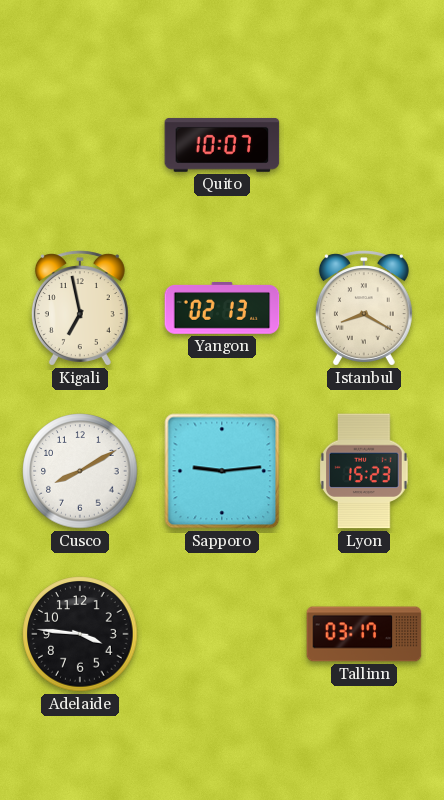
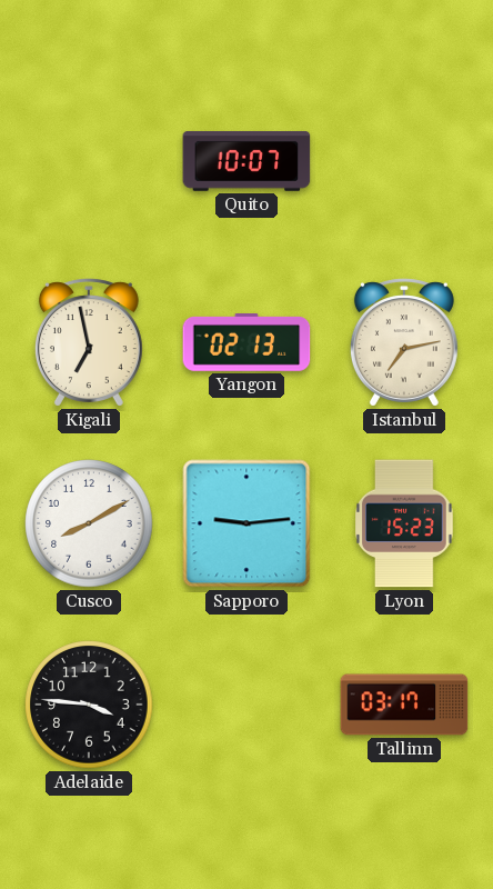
Istanbul: 8:20 -> 7:13 (404, 342)
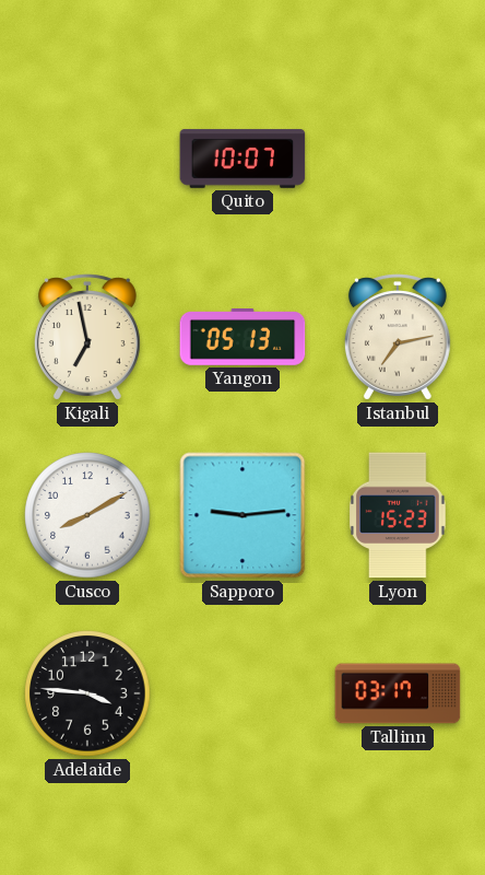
Yangon: 02:13 -> 05:13 (242, 338)
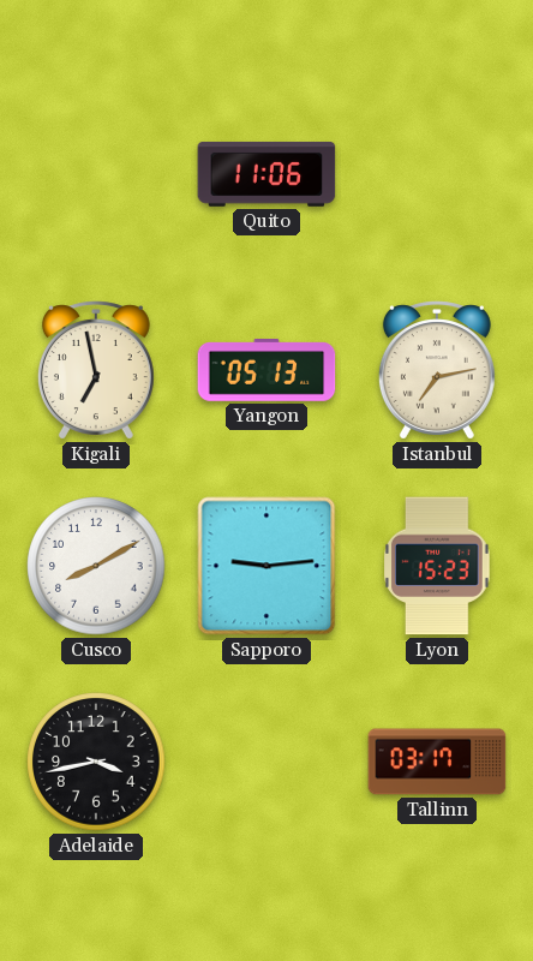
Quito: 10:07 -> 11:06 (266, 174)
Adelaide: 3:46 -> 3:43 (96, 762)
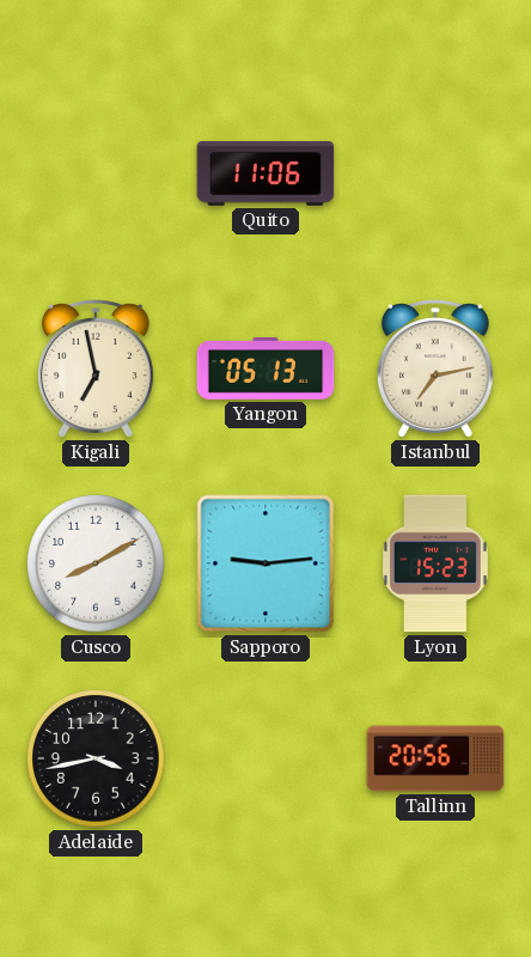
Tallinn: 03:17 -> 20:56 (435, 758)
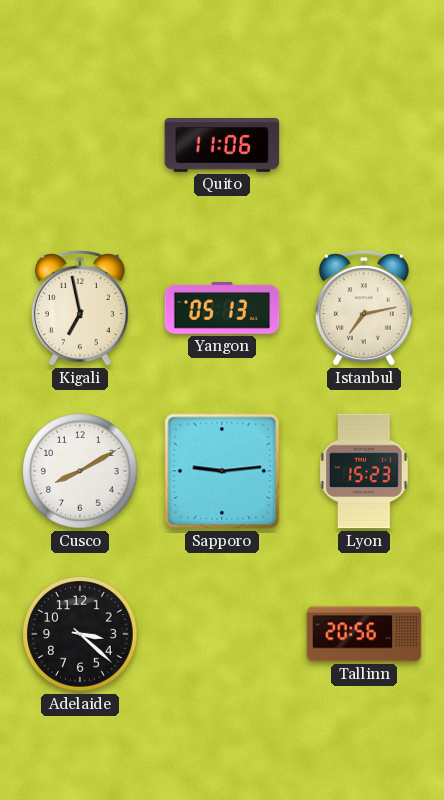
Adelaide: 3:43 -> 3:22 (80, 634)
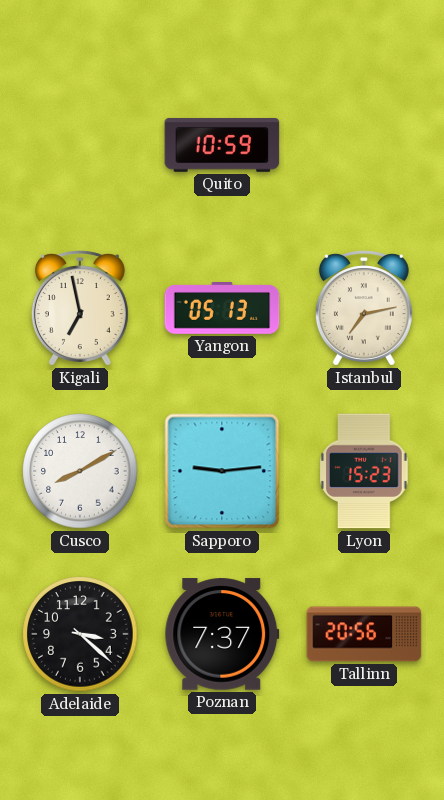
Quito: 11:06 -> 10:59 (222, 145)
Poznan: none -> 7:37 (222, 634)
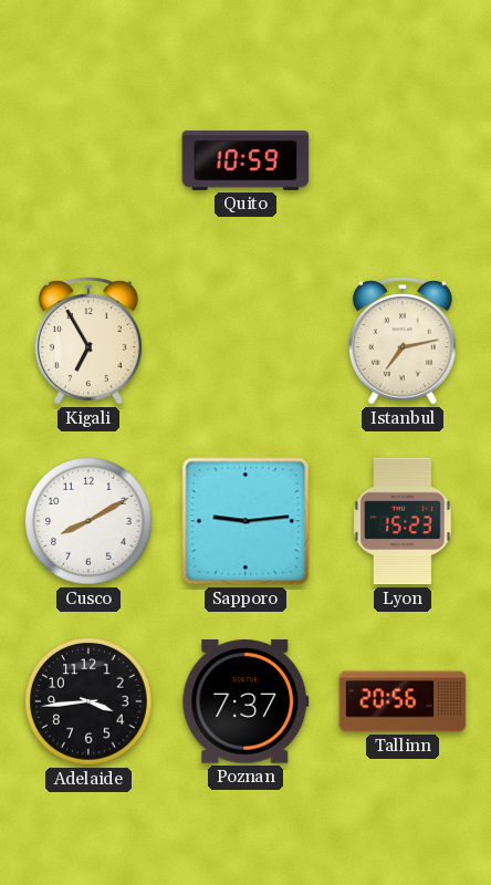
Kigali: 6:58 -> 6:55 (88, 341)
Yangon: 05:13 -> none (222, 309)
Adelaide: 3:22 -> 3:44 (88, 701)
